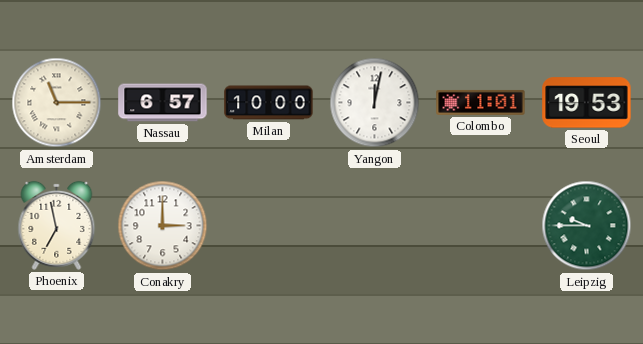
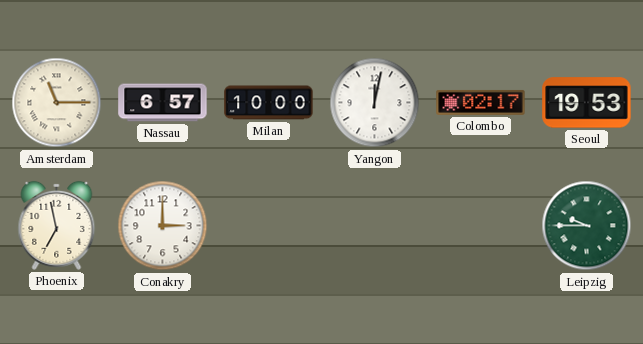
Colombo: 11:01 -> 02:17 (481, 102)
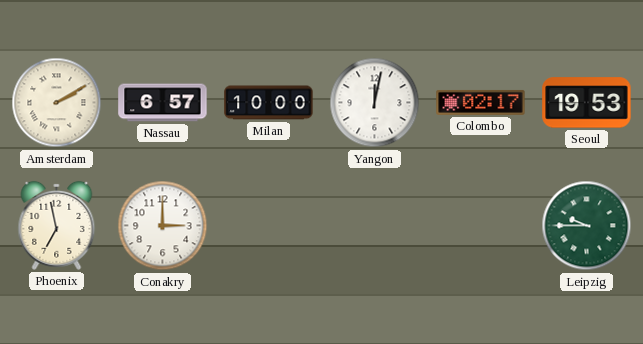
Amsterdam: 11:15 -> 2:10 (57, 103)
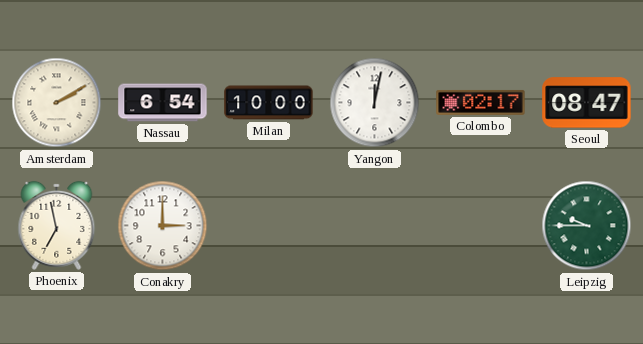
Nassau: 6:57 -> 6:54 (163, 103)
Seoul: 19:53 -> 08:47 (587, 103)
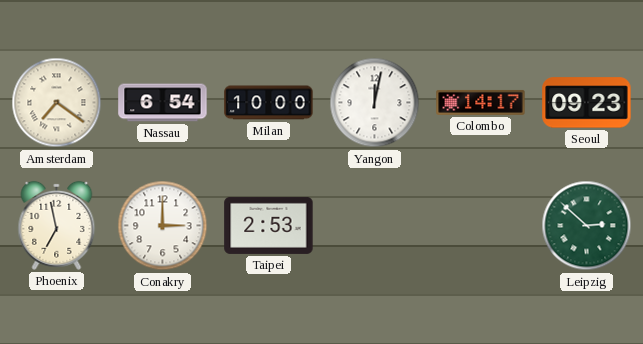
Amsterdam: 2:10 -> 7:21 (57, 103)
Colombo: 02:17 -> 14:17 (481, 102)
Seoul: 08:47 -> 09:23 (587, 103)
Taipei: none -> 2:53 (269, 225)
Leipzig: 9:45 -> 2:52 (587, 226)
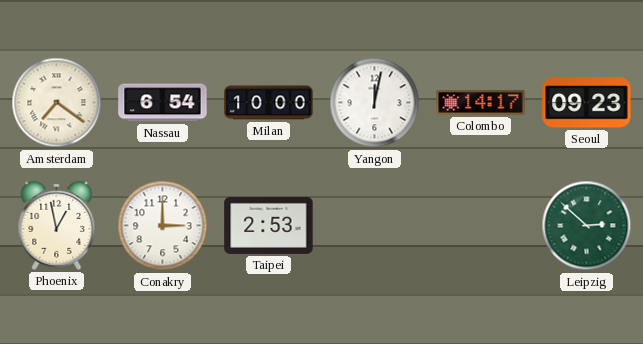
Phoenix: 6:58 -> 12:58 (57, 225)
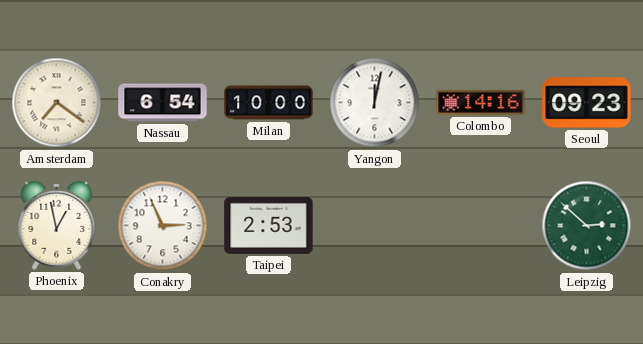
Colombo: 14:17 -> 14:16 (481, 102)
Conakry: 3:00 -> 2:56 (163, 226)
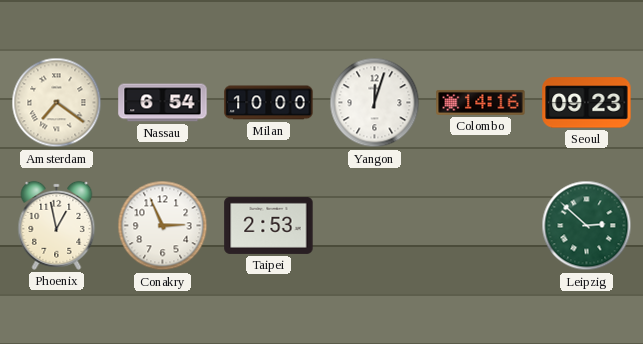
Yangon: 12:02 -> 12:03 (375, 103)
